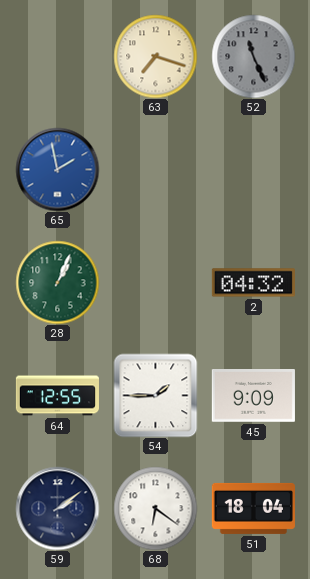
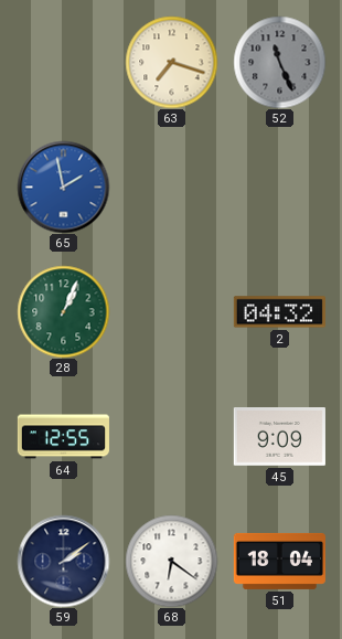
54: 1:45 -> none (155, 395)
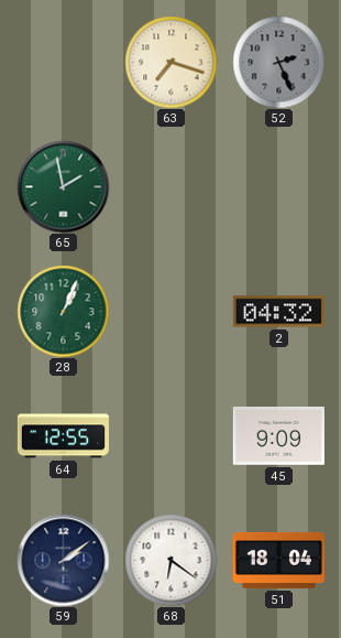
52: 11:26 -> 2:26 (278, 62)
65 dial: blue -> green (63, 186)
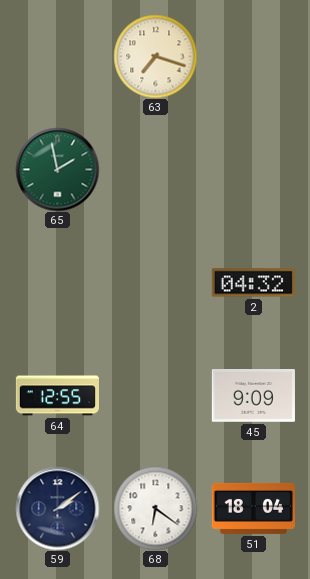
52: 2:26 -> none (278, 62)
28: 1:04 -> none (63, 311)
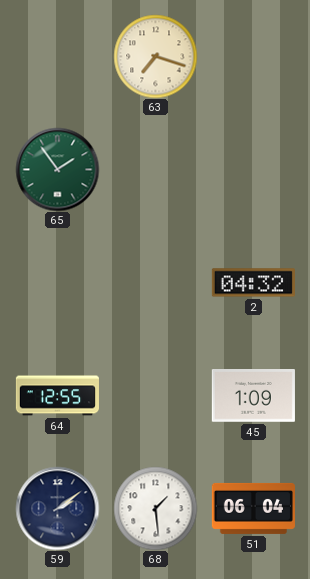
65: 1:58 -> 1:54 (57, 169)
45: 9:09 -> 1:09 (253, 396)
68: 6:21 -> 1:29 (155, 508)
51: 18:04 -> 06:04 (253, 508)
